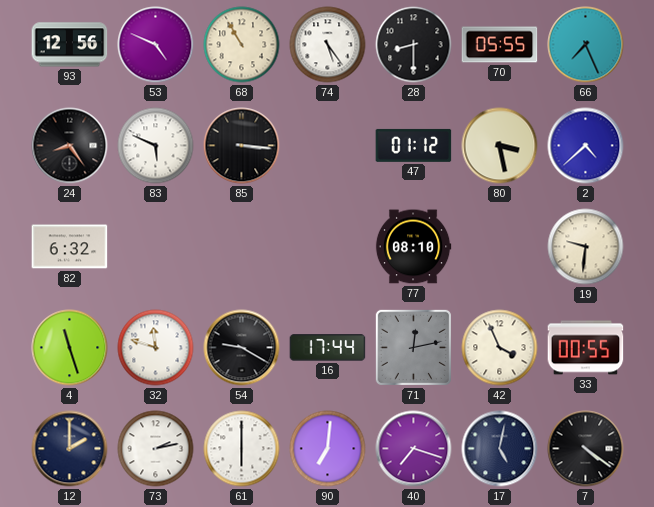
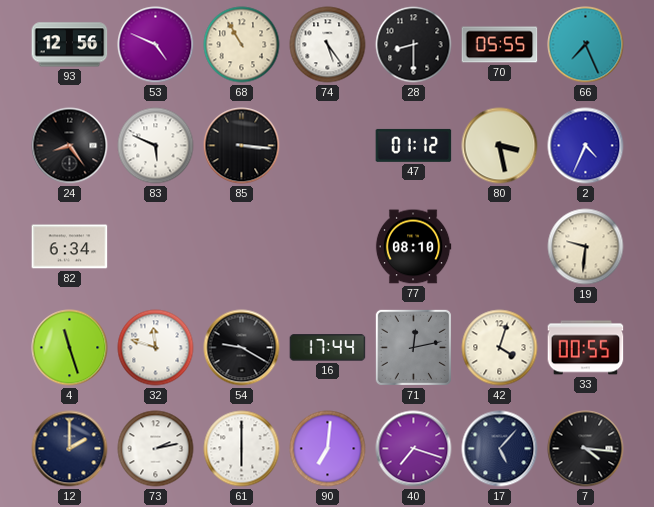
2: 4:38 -> 4:34 (586, 146)
82: 6:32 -> 6:34 (70, 247)
42: 3:56 -> 4:03 (500, 348)
17: 5:02 -> 5:07 (500, 449)
7: 4:21 -> 4:16 (586, 449)
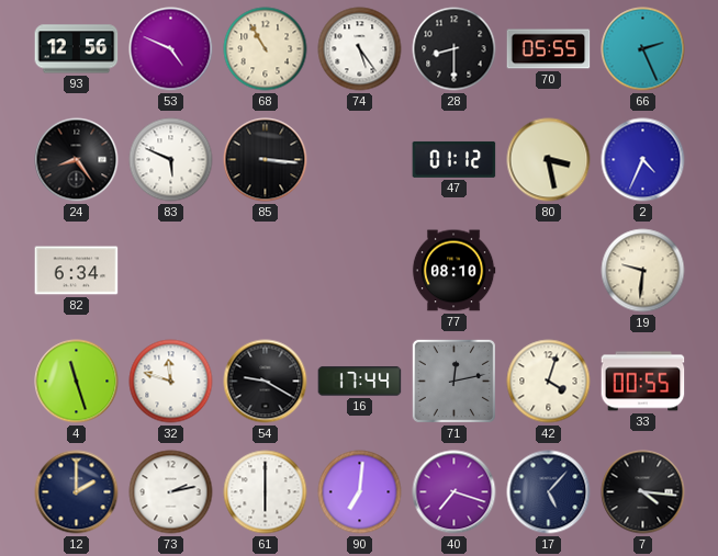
66: 7:26 -> 2:26 (643, 49)
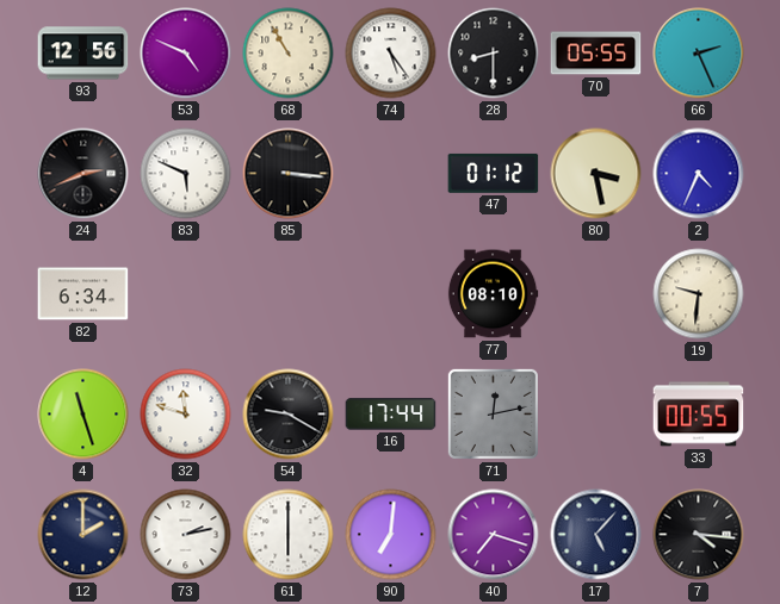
24: 8:24 -> 2:41 (83, 174)
42: 4:03 -> none (549, 382)
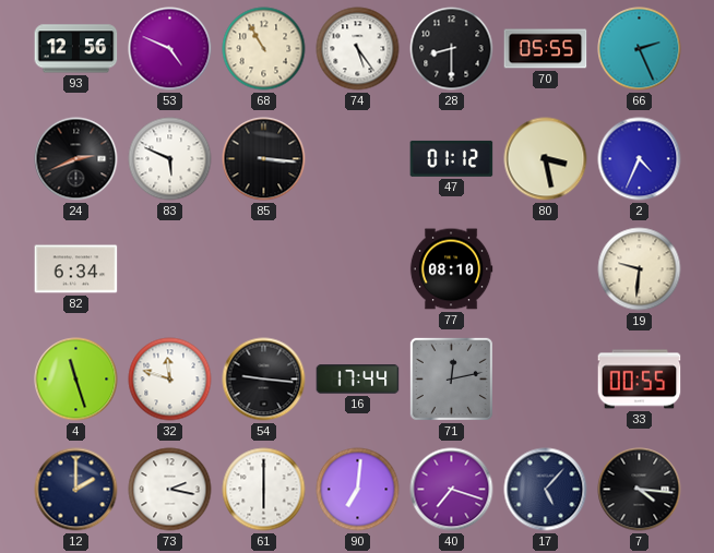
54: 9:20 -> 9:16 (264, 380)
73: 2:13 -> 2:17 (170, 490)
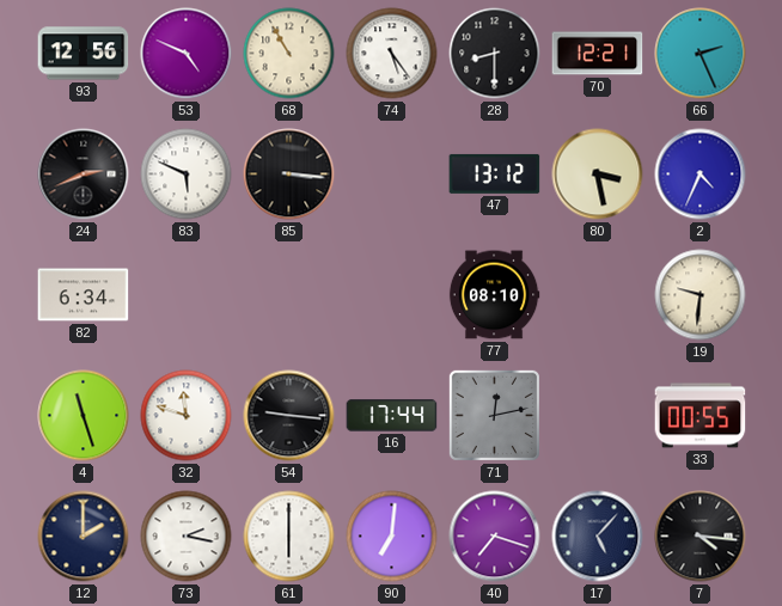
70: 05:55 -> 12:21 (598, 54)
47: 01:12 -> 13:12 (495, 173)
